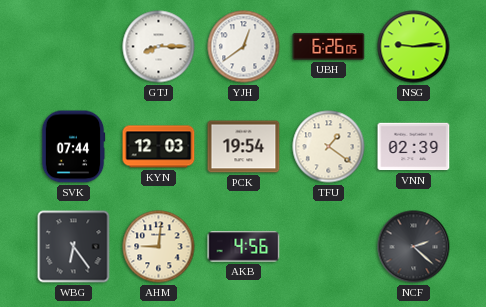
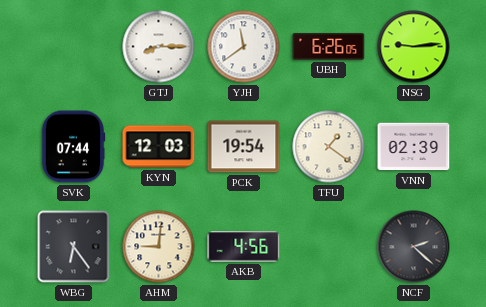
YJH: 12:39 -> 11:39 (244, 47)
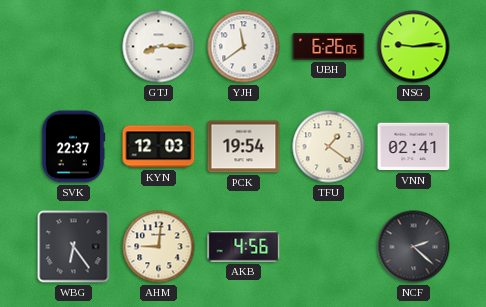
SVK: 07:44 -> 22:37 (73, 147)
VNN: 02:39 -> 02:41 (414, 147)
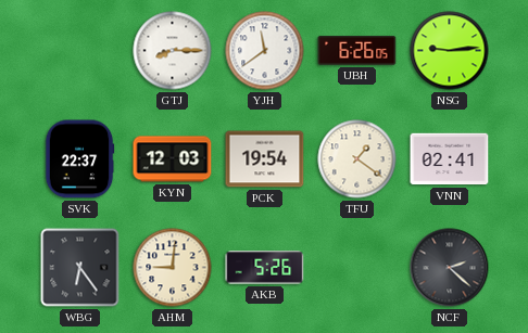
AKB: 4:56 -> 5:26 (265, 268)
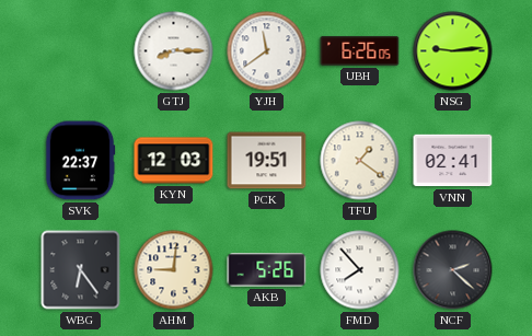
PCK: 19:54 -> 19:51 (267, 161)
FMD: none -> 7:53 (360, 270)
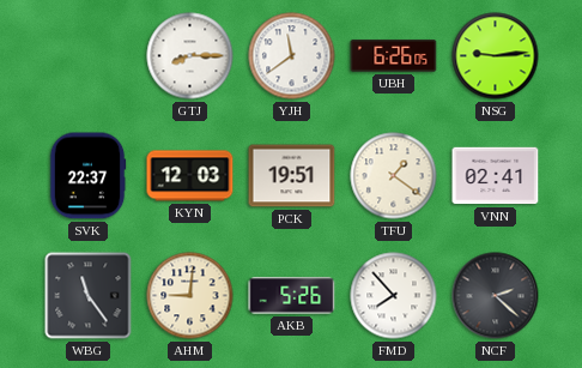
WBG: 6:24 -> 11:24 (89, 296)
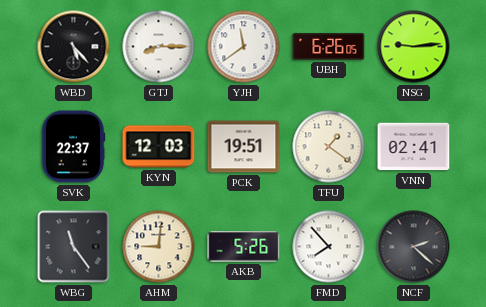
WBD: none -> 5:23 (74, 47)
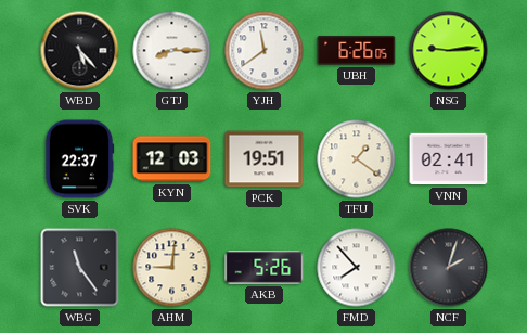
NCF: 2:22 -> 2:03 (449, 268)
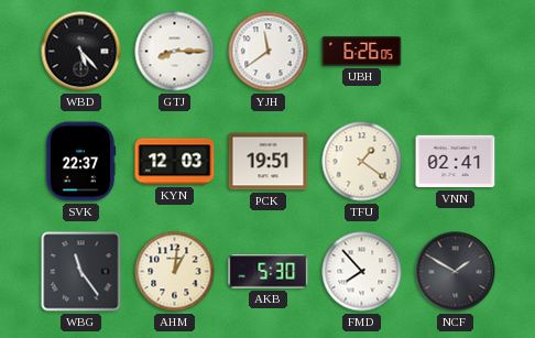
NSG: 9:14 -> none (449, 51)
AHM: 9:01 -> 1:01 (175, 272)
AKB: 5:26 -> 5:30 (269, 272)
NCF: 2:03 -> 1:50 (456, 272)
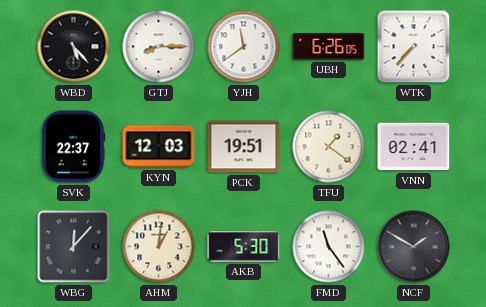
WTK: none -> 7:37 (414, 47)
WBG: 11:24 -> 12:07 (74, 247)
FMD: 7:53 -> 11:24 (329, 247)
